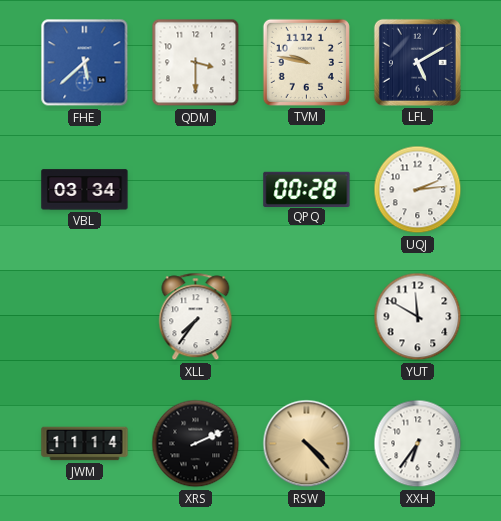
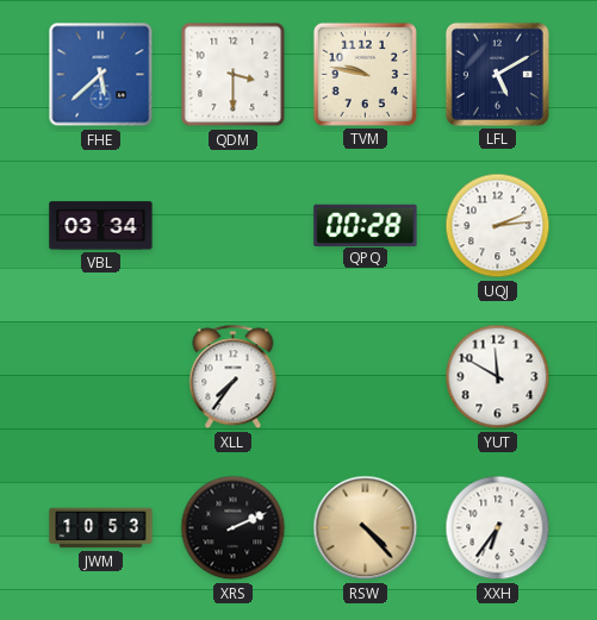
JWM: 11:14 -> 10:53 (101, 528)
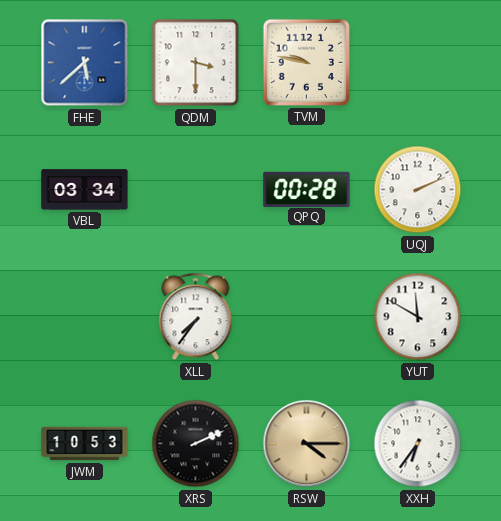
LFL: 5:10 -> none (497, 74)
UQJ: 2:14 -> 2:11 (418, 190)
RSW: 4:23 -> 4:15 (307, 444)
